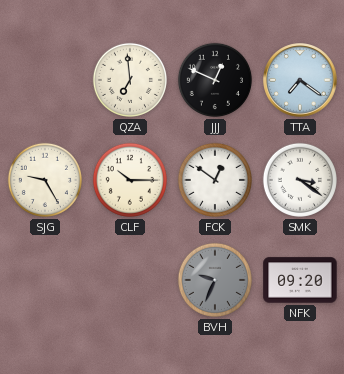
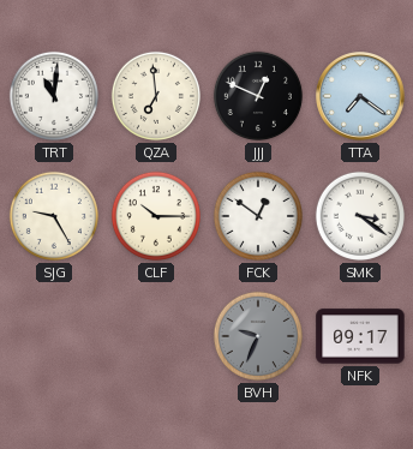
TRT: none -> 11:01 (54, 96)
NFK: 09:20 -> 09:17 (360, 336)
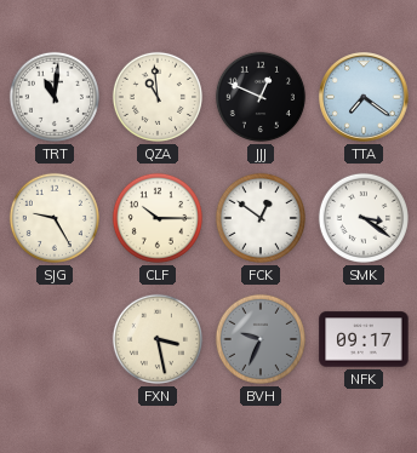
QZA: 6:59 -> 10:59 (158, 97)
FXN: none -> 3:28 (158, 339)
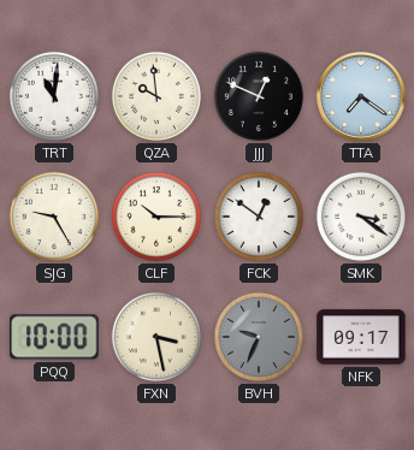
QZA: 10:59 -> 9:59 (156, 96)
PQQ: none -> 10:00 (54, 337)
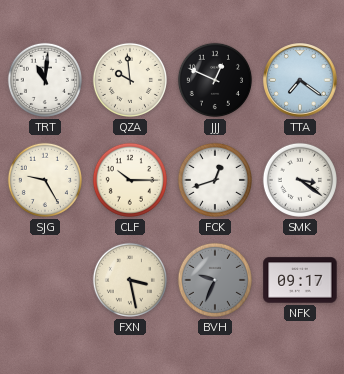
FCK: 12:51 -> 12:42 (215, 180)
PQQ: 10:00 -> none (54, 337)
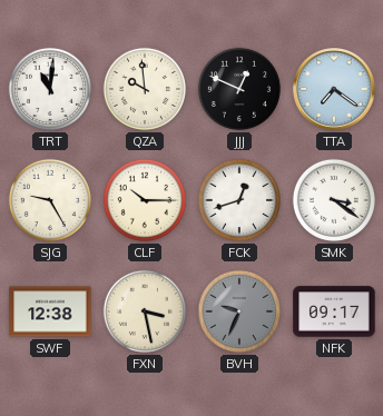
SWF: none -> 12:38 (50, 311)
